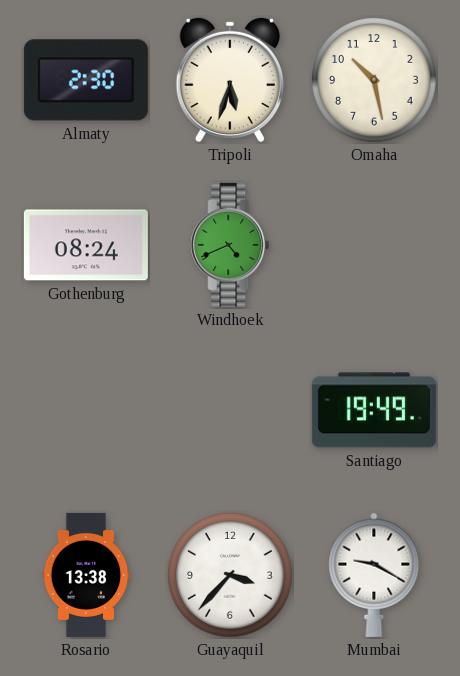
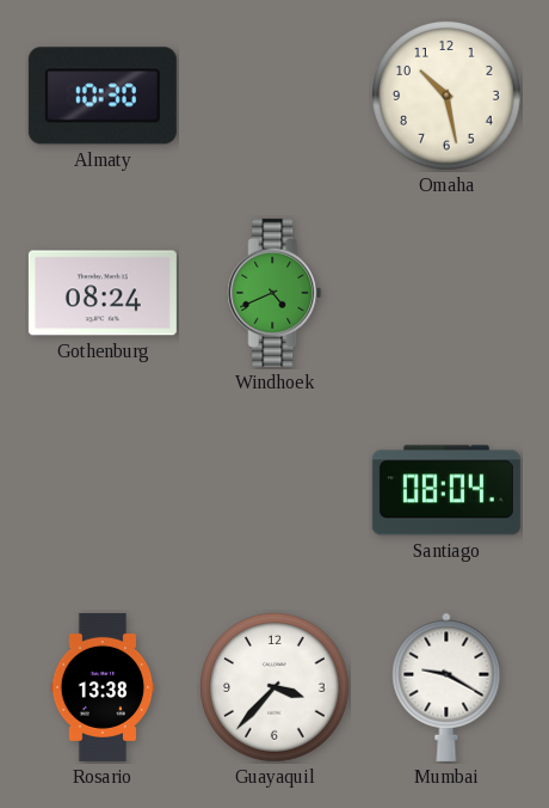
Almaty: 2:30 -> 10:30 (103, 96)
Tripoli: 5:33 -> none (230, 80)
Santiago: 19:49 -> 08:04 (446, 490)
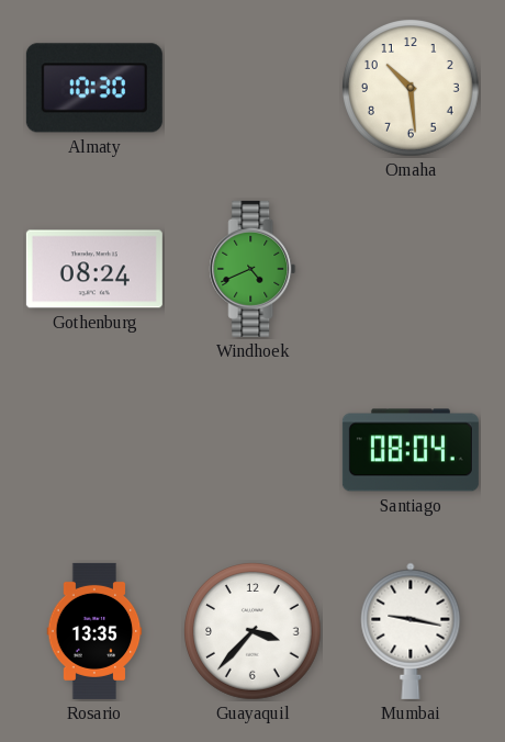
Omaha: 10:28 -> 10:29 (412, 89)
Rosario: 13:38 -> 13:35 (94, 631)
Mumbai: 9:20 -> 9:17 (411, 631)
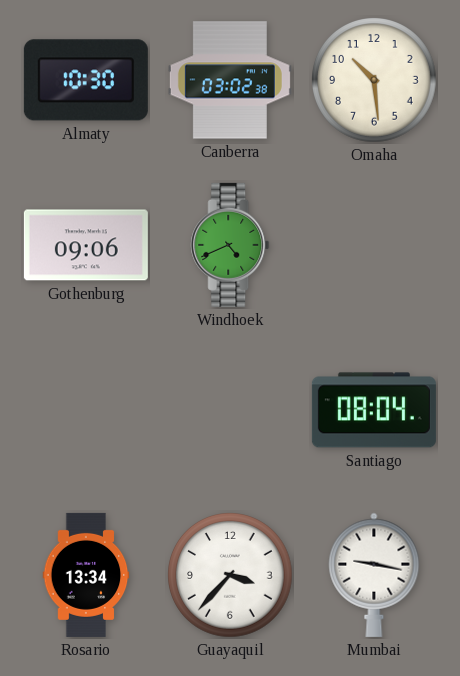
Canberra: none -> 03:02 (230, 80)
Gothenburg: 08:24 -> 09:06 (86, 245)
Rosario: 13:35 -> 13:34 (86, 575)
